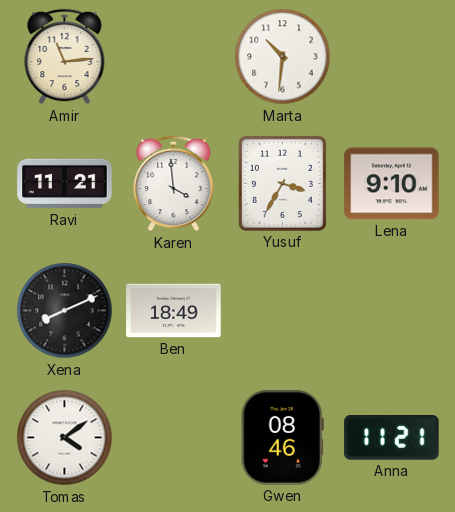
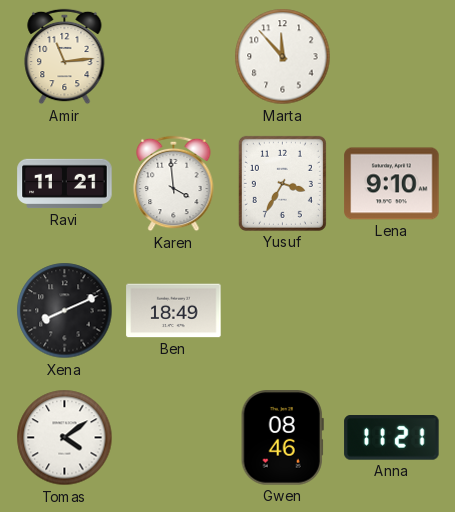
Marta: 10:31 -> 11:53 (283, 57)
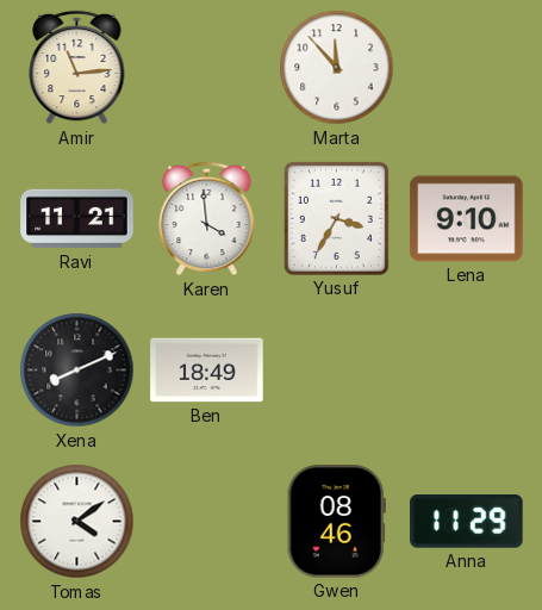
Anna: 11:21 -> 11:29 (467, 522)
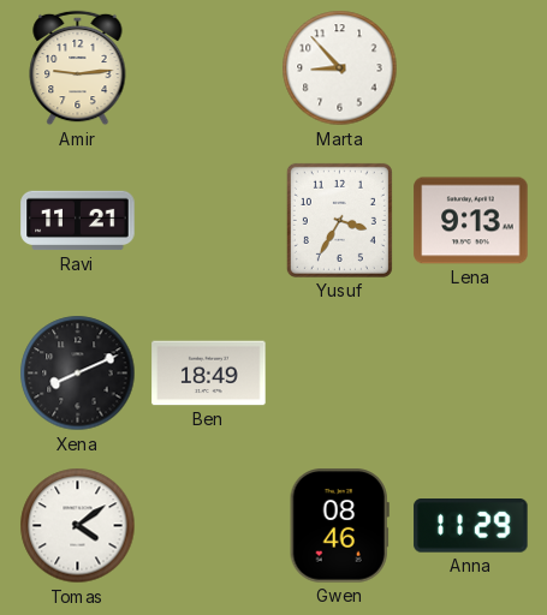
Amir: 11:14 -> 9:14 (78, 68)
Marta: 11:53 -> 8:53 (340, 68)
Karen: 3:59 -> none (207, 219)
Lena: 9:10 -> 9:13 (471, 221)
